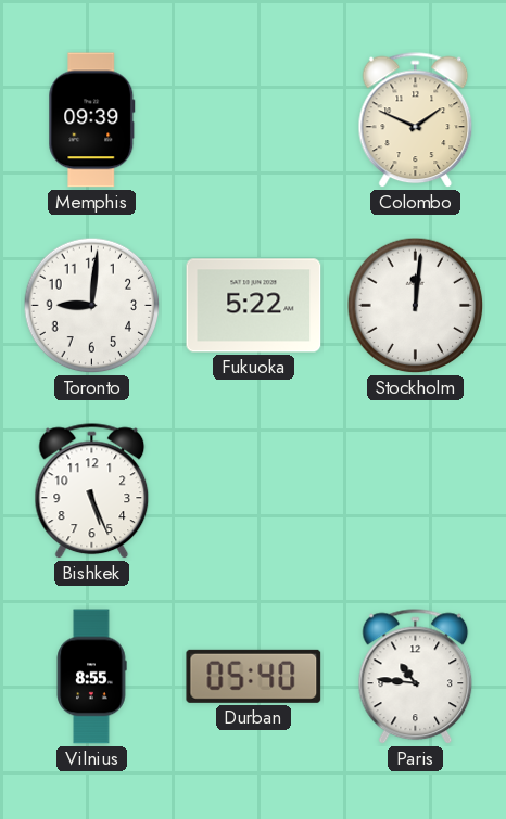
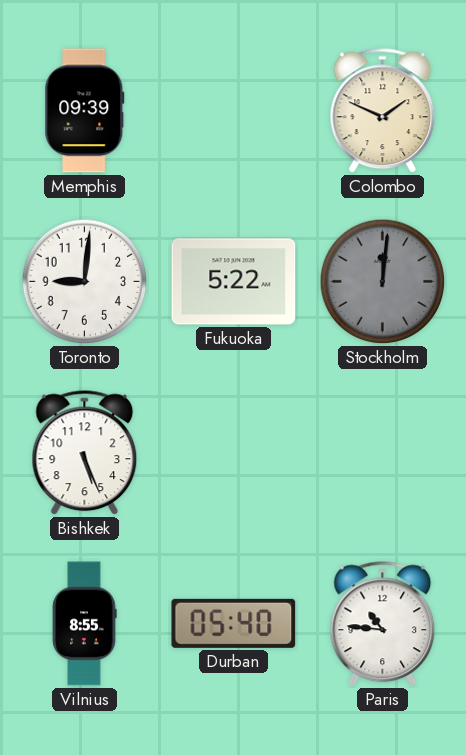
Stockholm dial: white -> grey (383, 282)
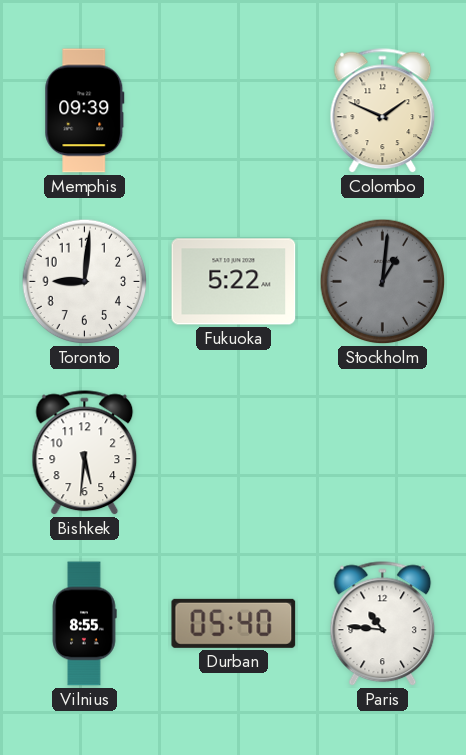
Stockholm: 12:01 -> 1:01 (383, 282)
Bishkek: 5:26 -> 5:31 (85, 453)
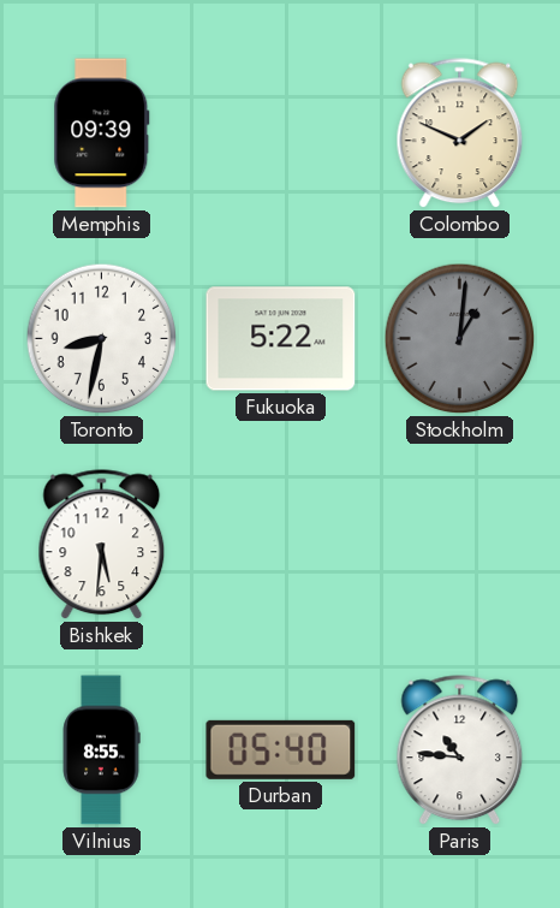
Toronto: 9:01 -> 8:32 (102, 339)
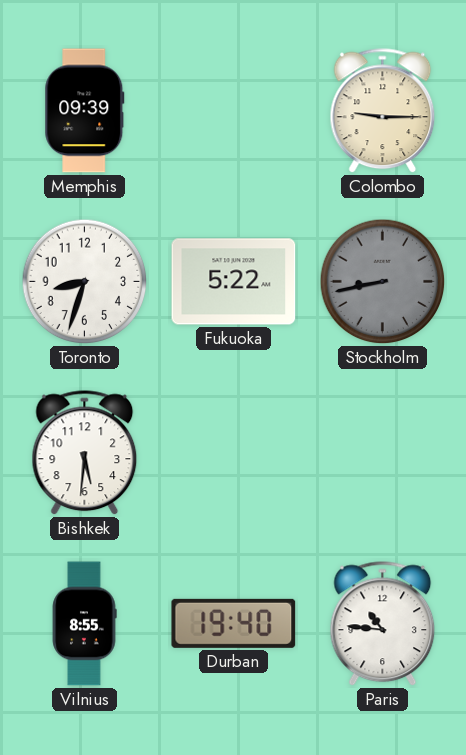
Colombo: 1:49 -> 9:15 (383, 111)
Toronto: 8:32 -> 8:33 (85, 282)
Stockholm: 1:01 -> 8:43 (383, 282)
Durban: 05:40 -> 19:40 (234, 623)
